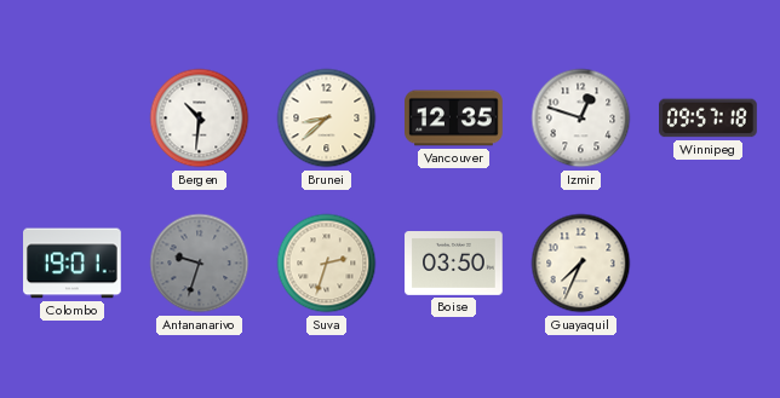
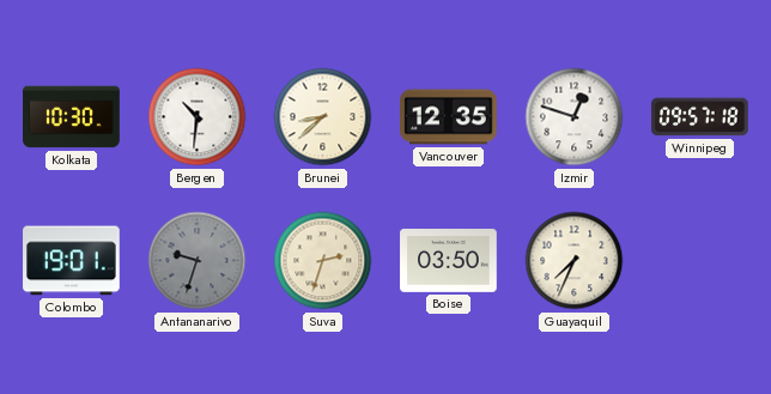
Kolkata: none -> 10:30 (72, 117)
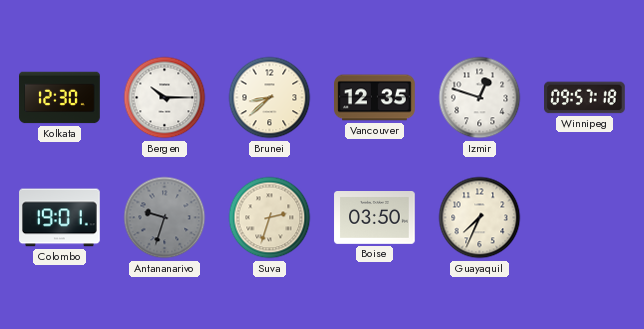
Kolkata: 10:30 -> 12:30 (60, 98)
Bergen: 10:31 -> 10:15 (165, 98)
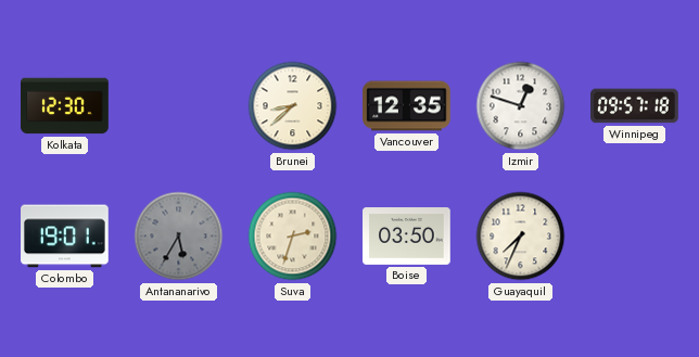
Bergen: 10:15 -> none (165, 98)
Antananarivo: 9:33 -> 5:35 (179, 237)
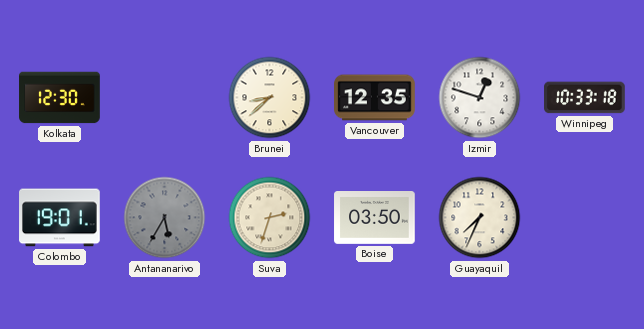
Winnipeg: 09:57 -> 10:33 (585, 98)
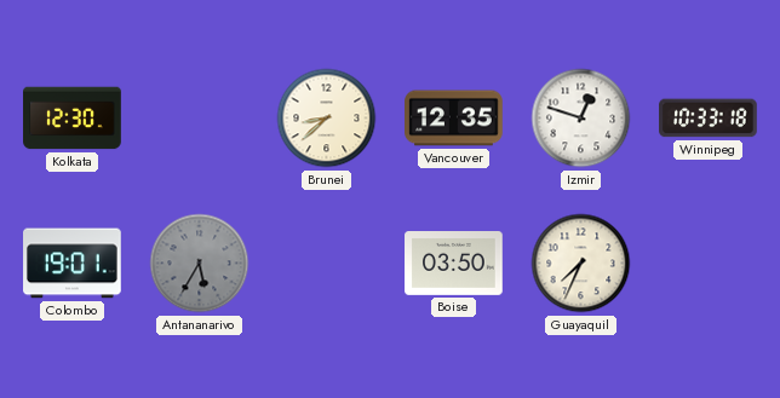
Suva: 2:33 -> none (270, 218)
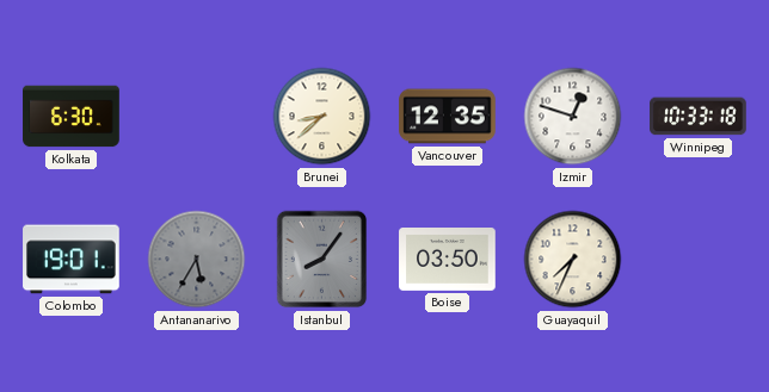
Kolkata: 12:30 -> 6:30 (72, 117)
Istanbul: none -> 8:06 (322, 260)
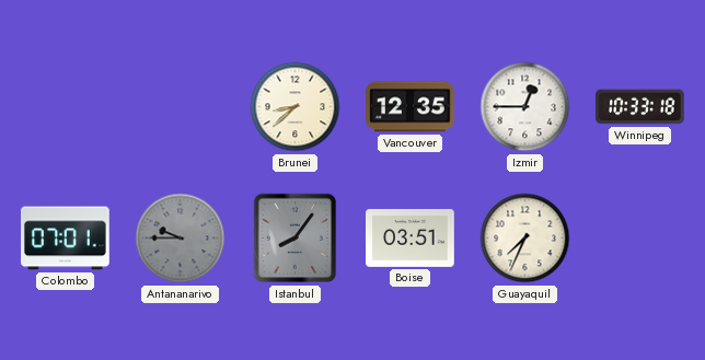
Kolkata: 6:30 -> none (72, 117)
Izmir: 12:48 -> 12:45 (525, 107)
Colombo: 19:01 -> 07:01 (66, 239)
Antananarivo: 5:35 -> 9:45 (181, 239)
Boise: 03:50 -> 03:51 (411, 239)
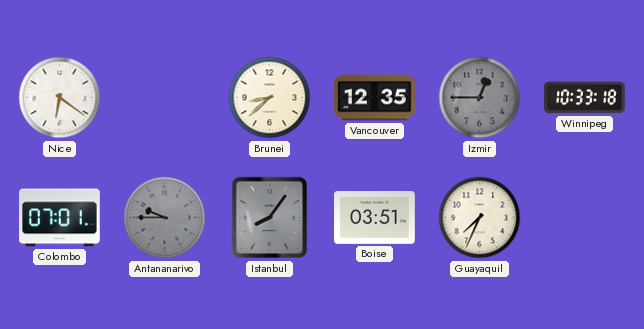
Nice: none -> 6:21 (60, 98)
Izmir dial: white -> grey (480, 98)
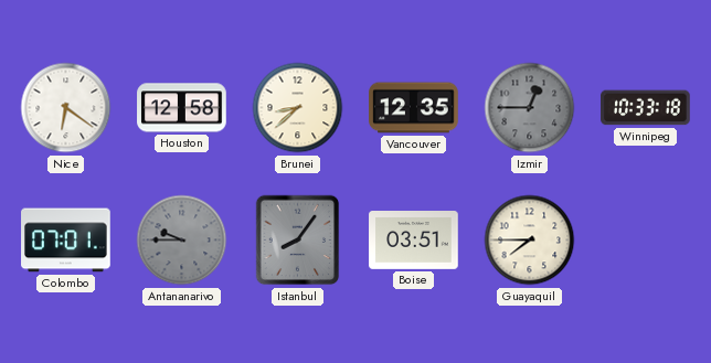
Houston: none -> 12:58 (182, 108)
Guayaquil: 7:34 -> 7:45 (530, 241)
